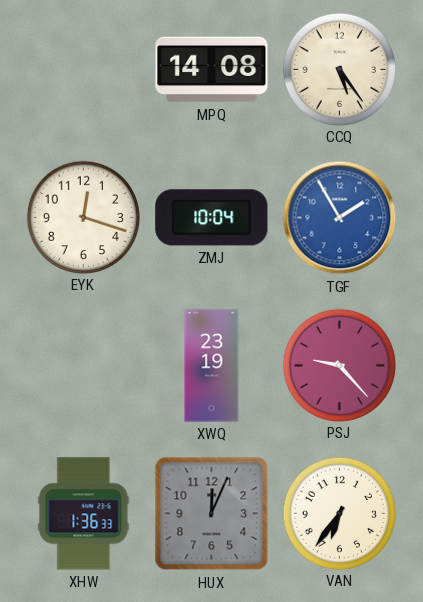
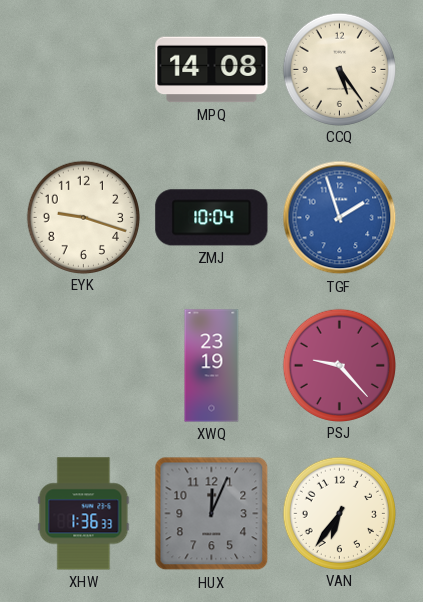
EYK: 12:18 -> 9:18 (83, 217)
TGF: 1:55 -> 1:57 (340, 218)
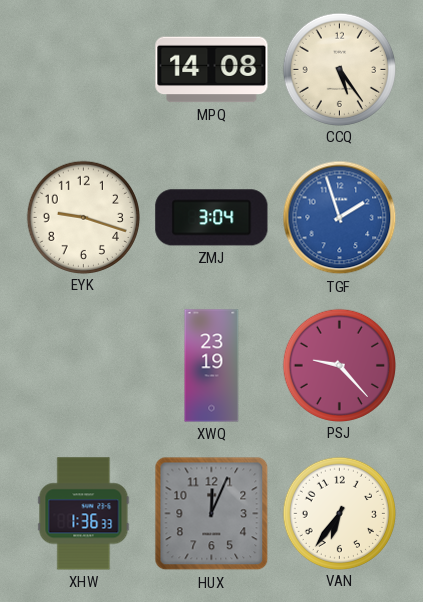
ZMJ: 10:04 -> 3:04 (212, 218)
